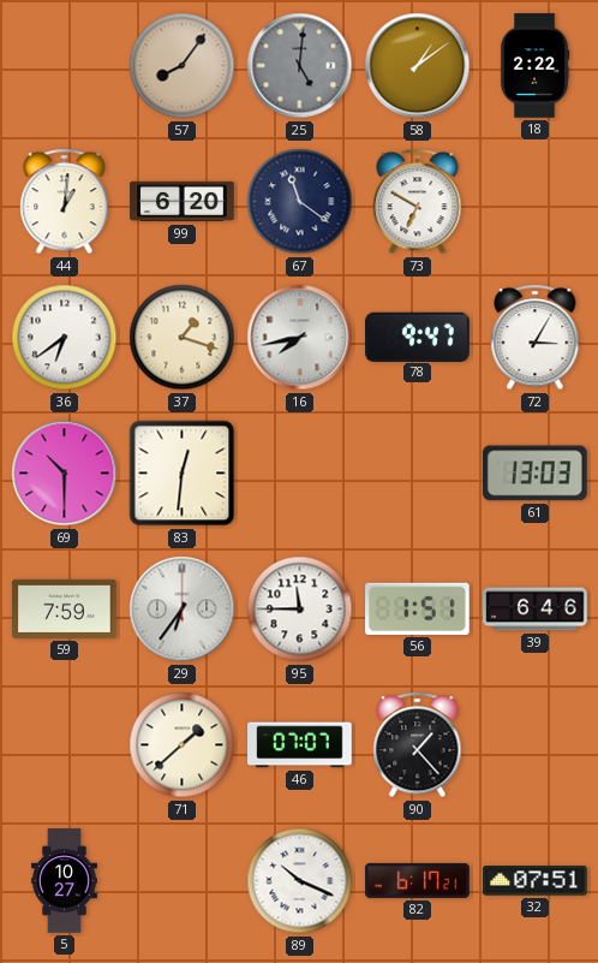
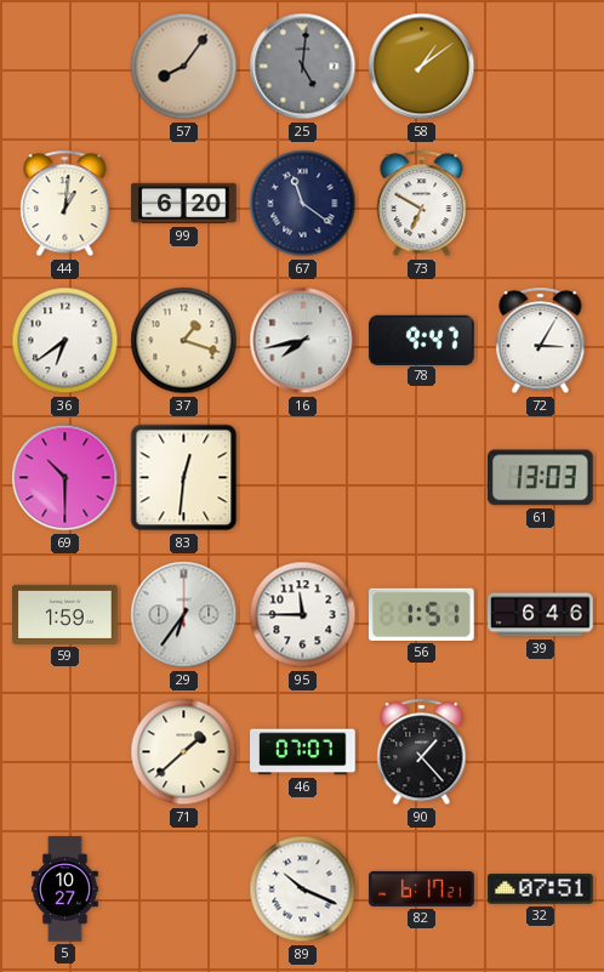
18: 2:22 -> none (534, 66)
59: 7:59 -> 1:59 (65, 614)
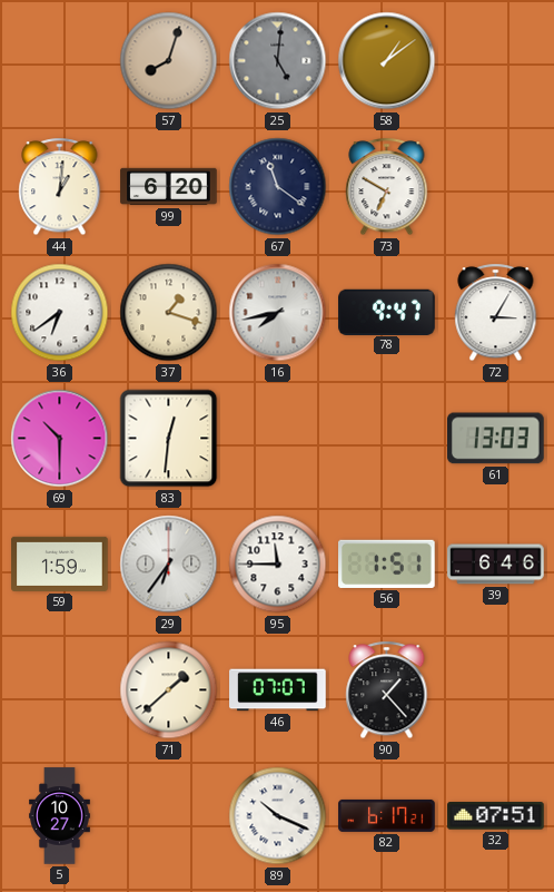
57: 8:06 -> 8:03 (169, 61)
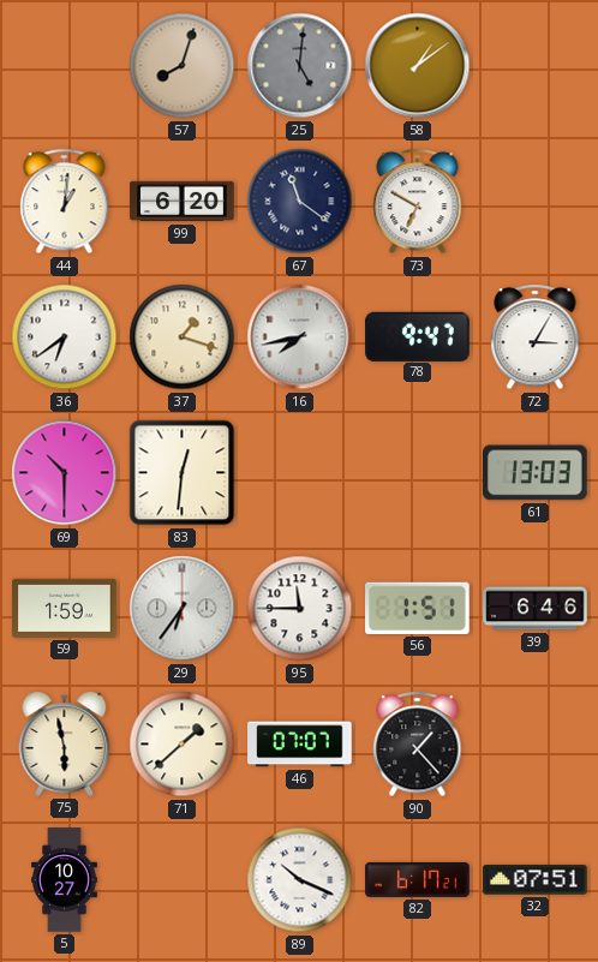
75: none -> 5:58 (65, 743)
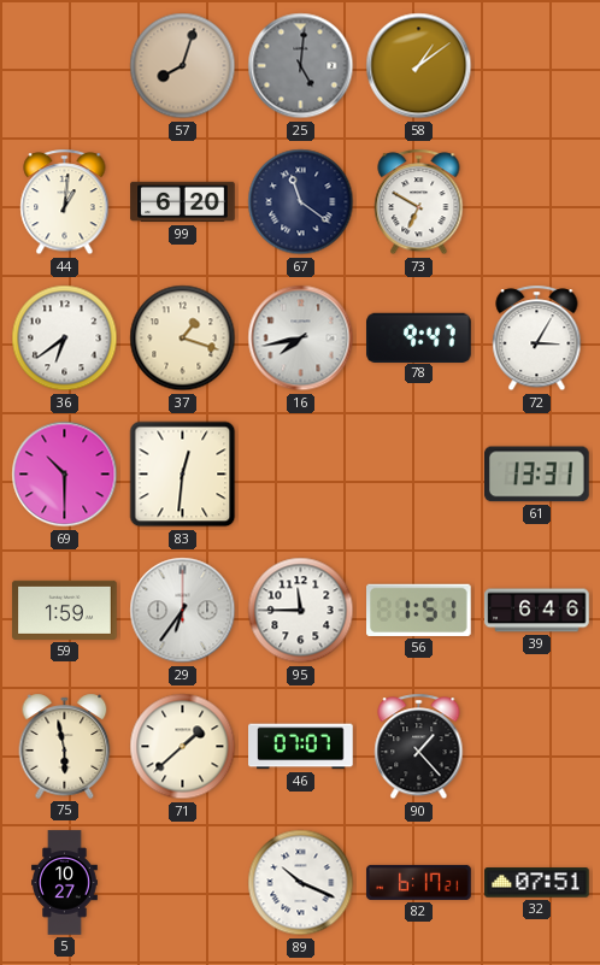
61: 13:03 -> 13:31 (537, 475)
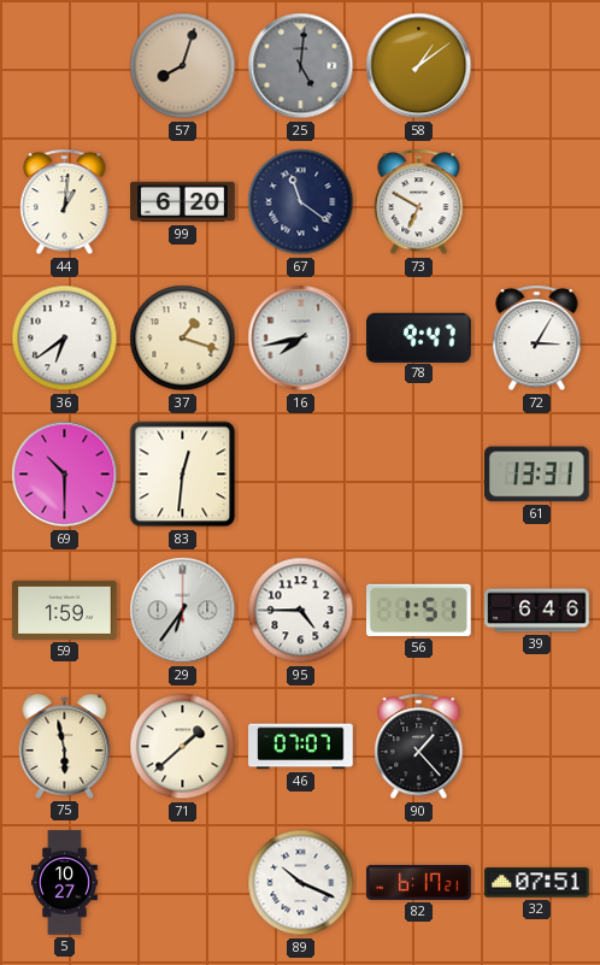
95: 11:45 -> 4:45 (301, 611)
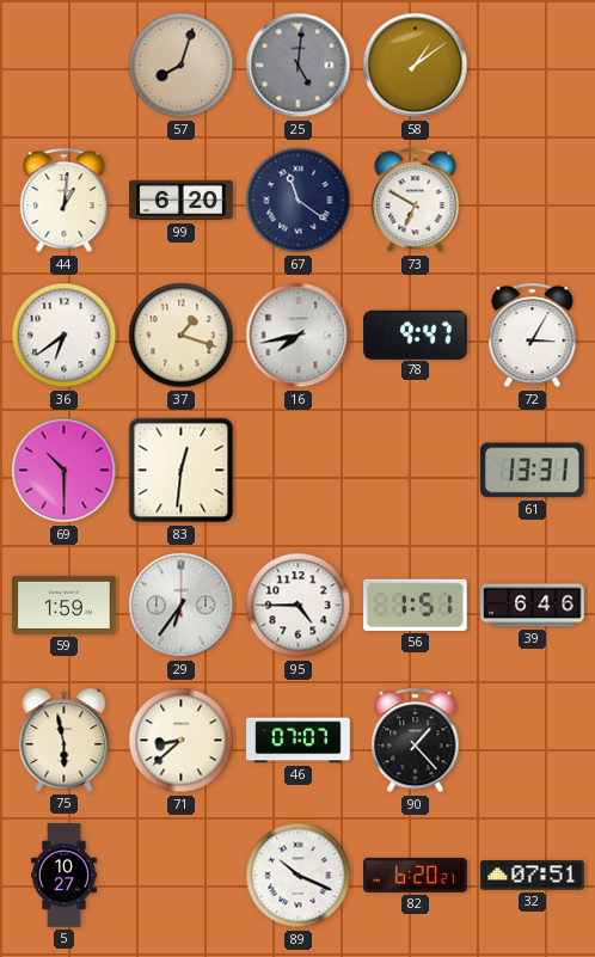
71: 1:38 -> 8:38 (182, 741)
82: 6:17 -> 6:20 (416, 875)
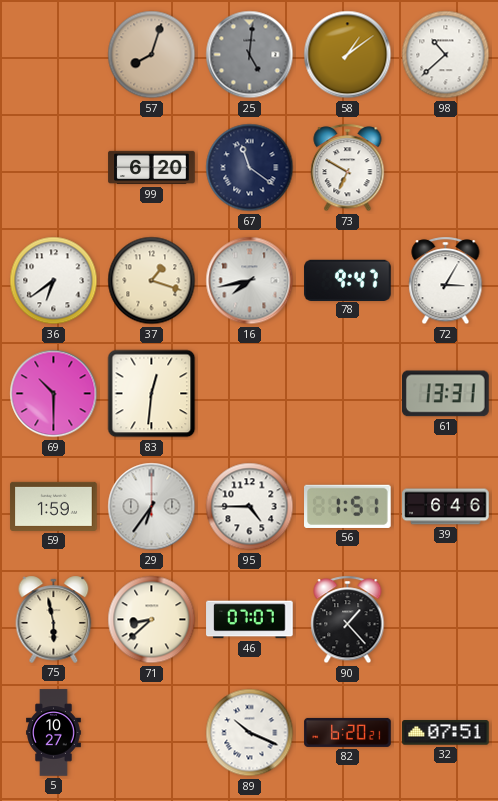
98: none -> 10:38 (446, 55)
44: 1:01 -> none (65, 201)
